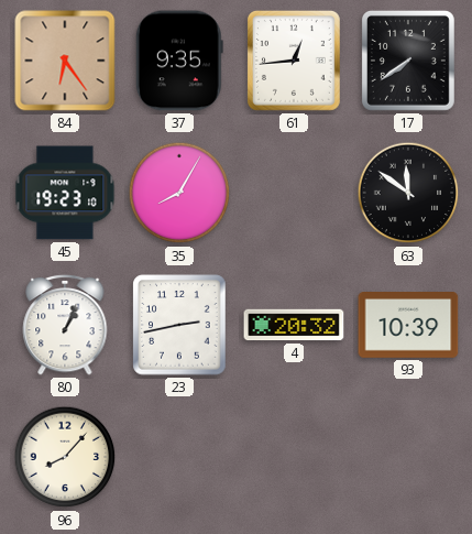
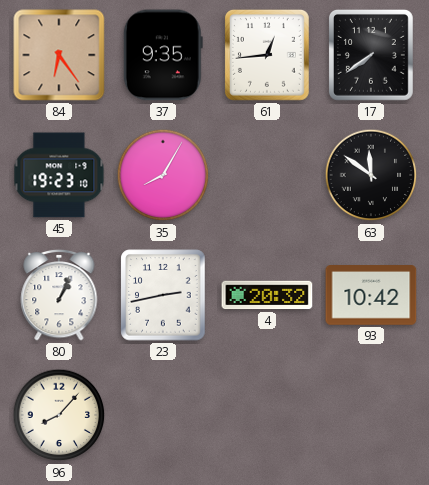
93: 10:39 -> 10:42 (371, 296)
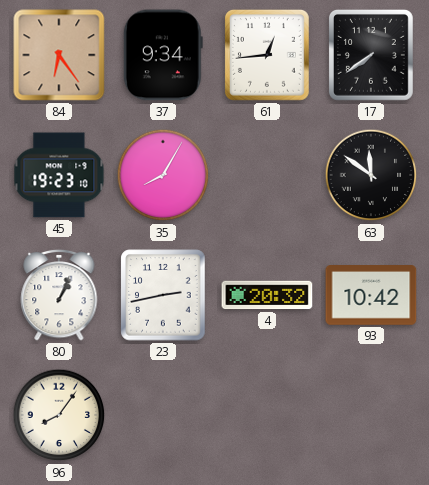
37: 9:35 -> 9:34 (163, 55)
96: 8:07 -> 8:06 (59, 415)
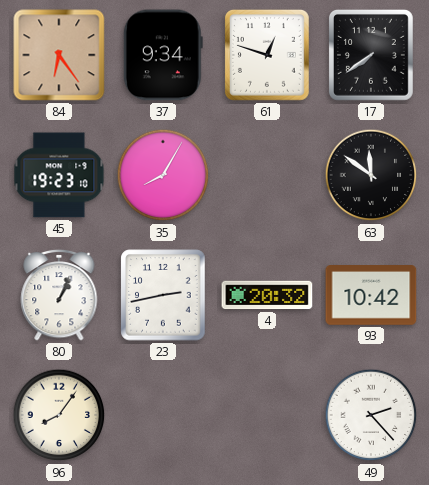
61: 12:44 -> 12:48 (267, 55)
49: none -> 2:23 (371, 415)
